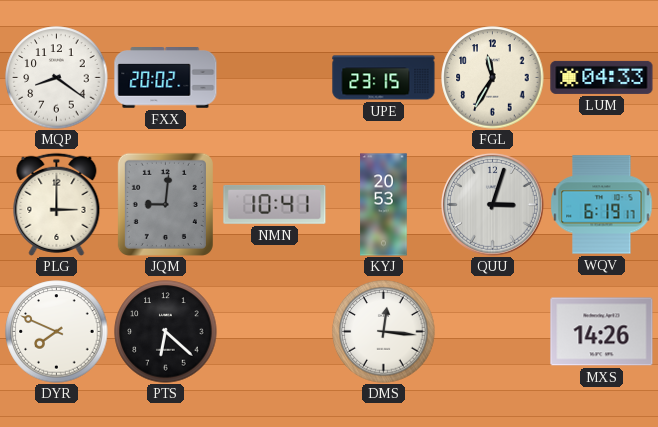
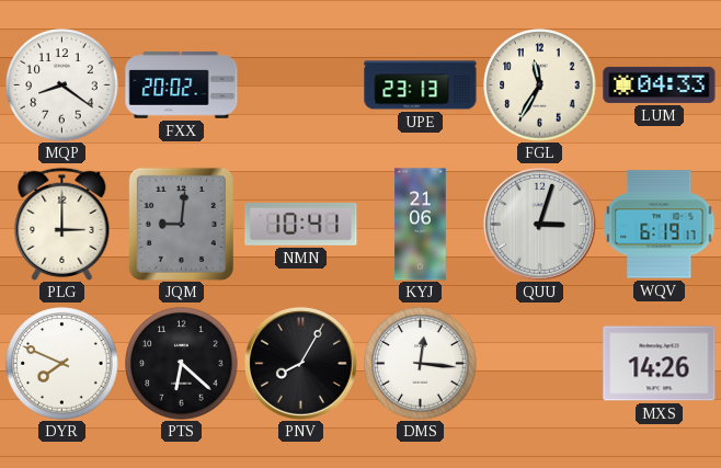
UPE: 23:15 -> 23:13 (421, 85)
KYJ: 20:53 -> 21:06 (421, 225)
PNV: none -> 8:05 (300, 363)
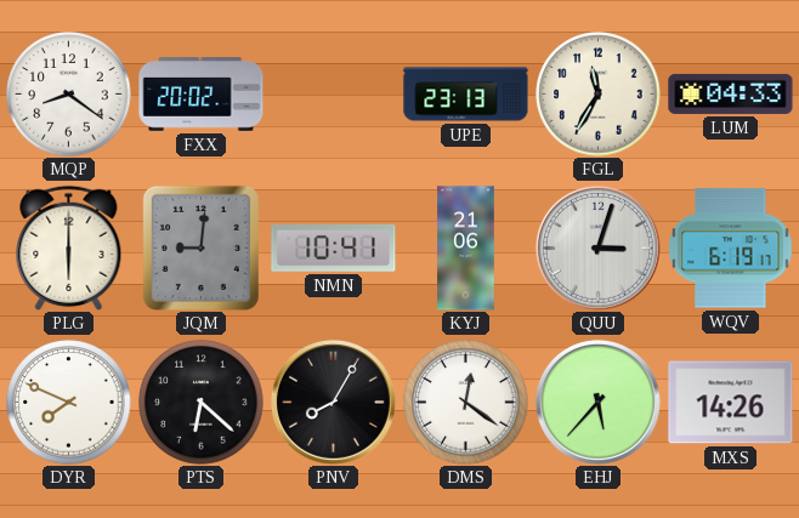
PLG: 3:00 -> 6:00 (69, 247)
DMS: 12:16 -> 12:21 (466, 403)
EHJ: none -> 5:37 (597, 402)
